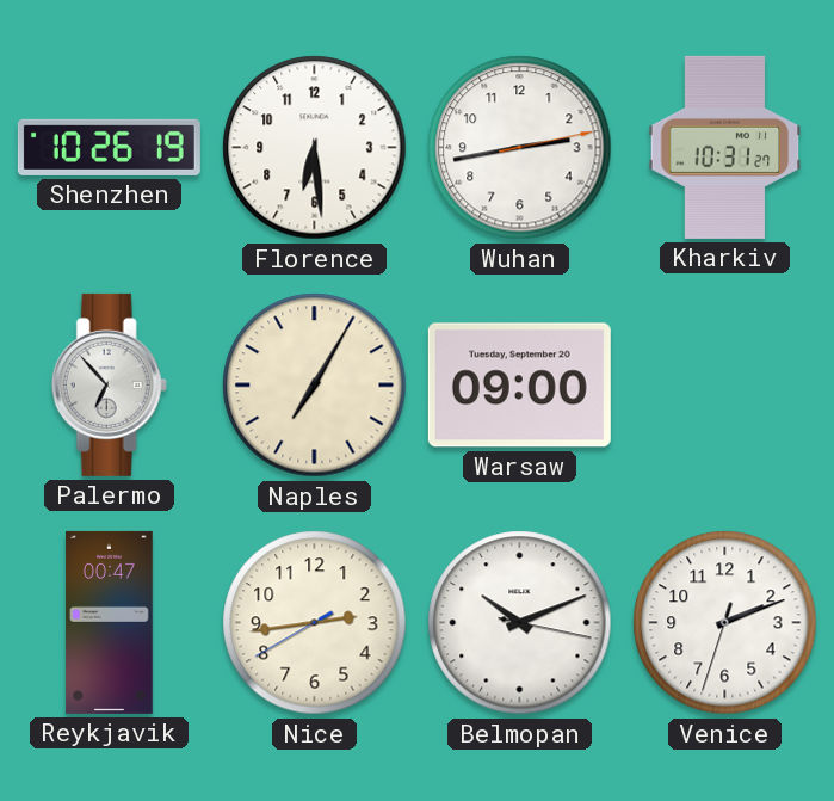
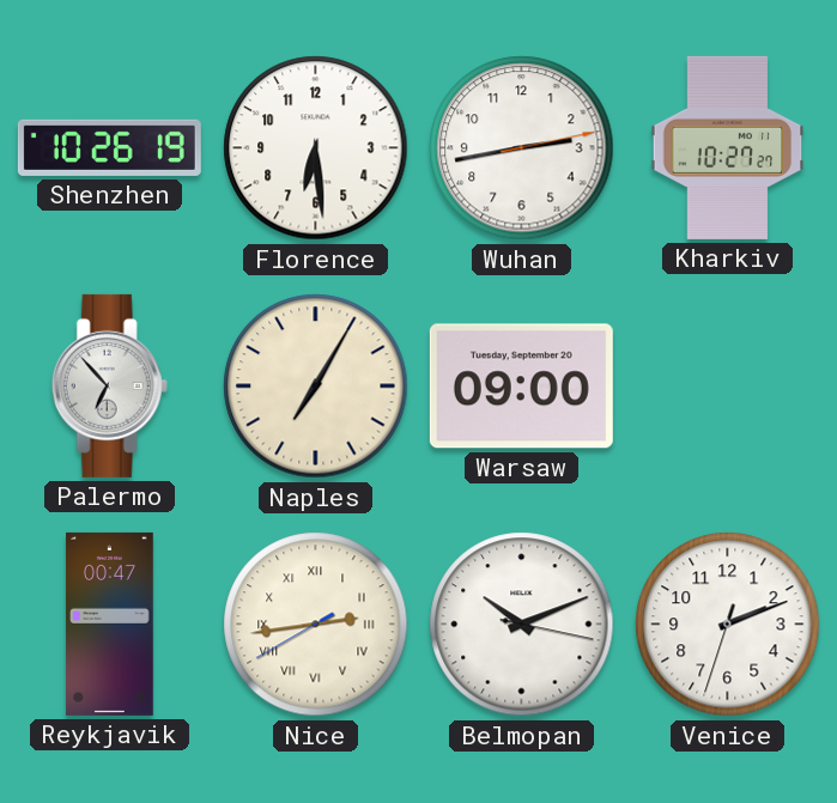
Kharkiv: 10:31 -> 10:27 (728, 147)
Nice numerals: Arabic -> Roman (316, 625)
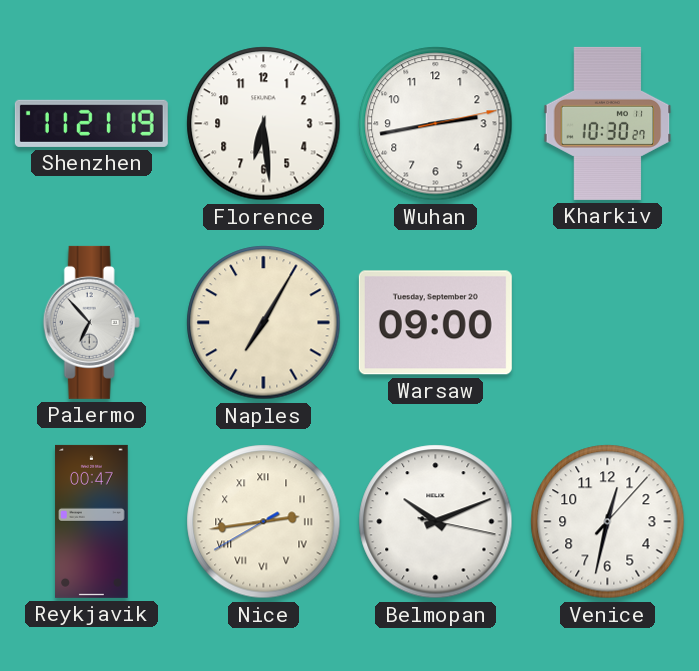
Shenzhen: 10:26 -> 11:21 (91, 123)
Kharkiv: 10:27 -> 10:30 (608, 123)
Venice: 2:11 -> 12:32 (608, 522)
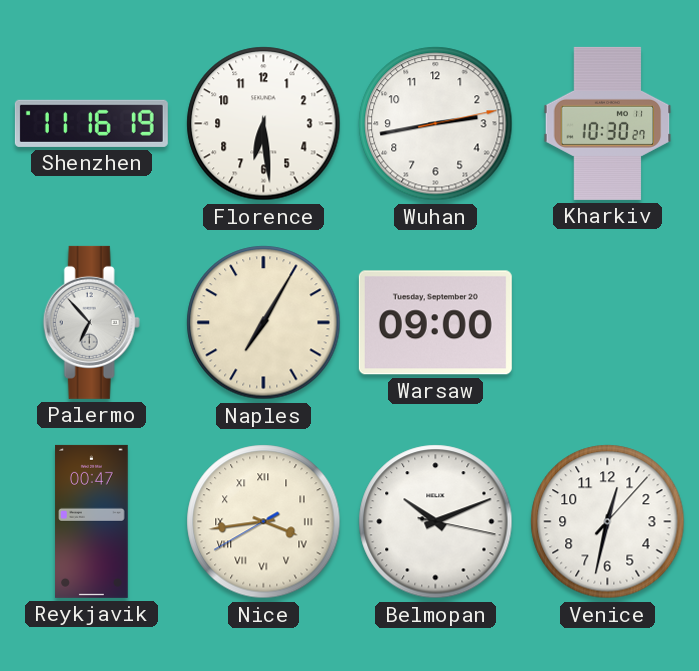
Shenzhen: 11:21 -> 11:16 (91, 123)
Nice: 2:43 -> 3:43 (264, 522)
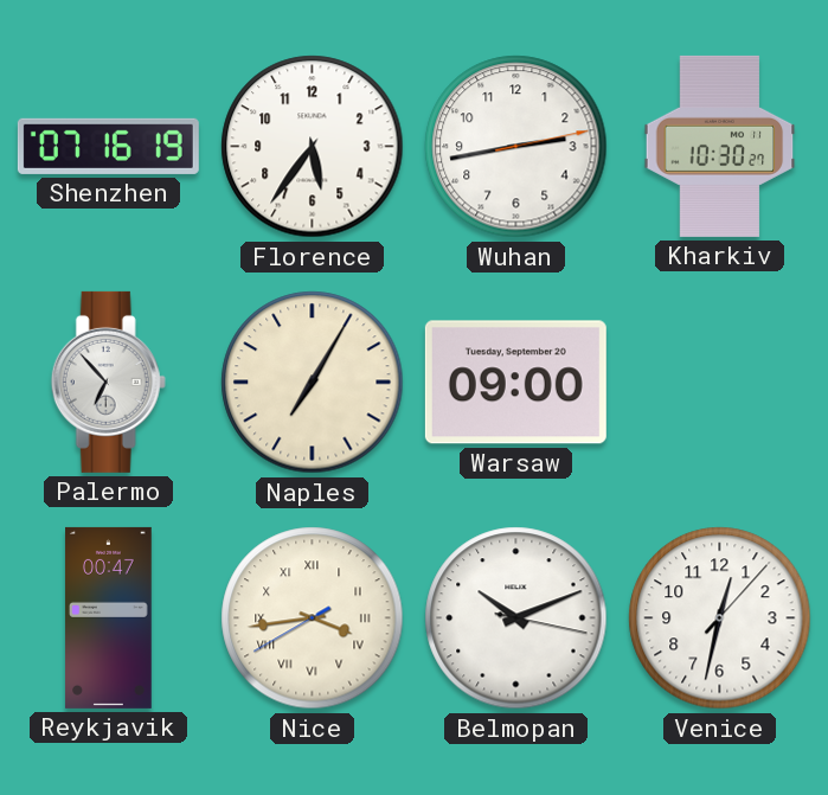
Shenzhen: 11:16 -> 07:16 (108, 146)
Florence: 6:29 -> 5:36 (313, 147)
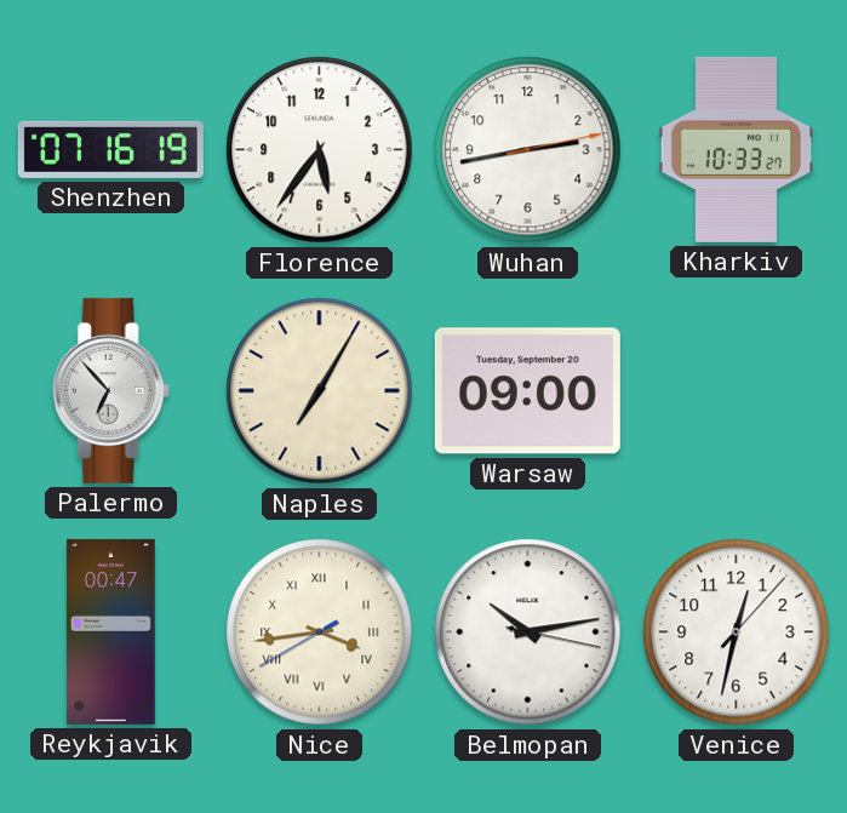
Kharkiv: 10:30 -> 10:33 (737, 149)
Belmopan: 10:11 -> 10:13 (528, 632)
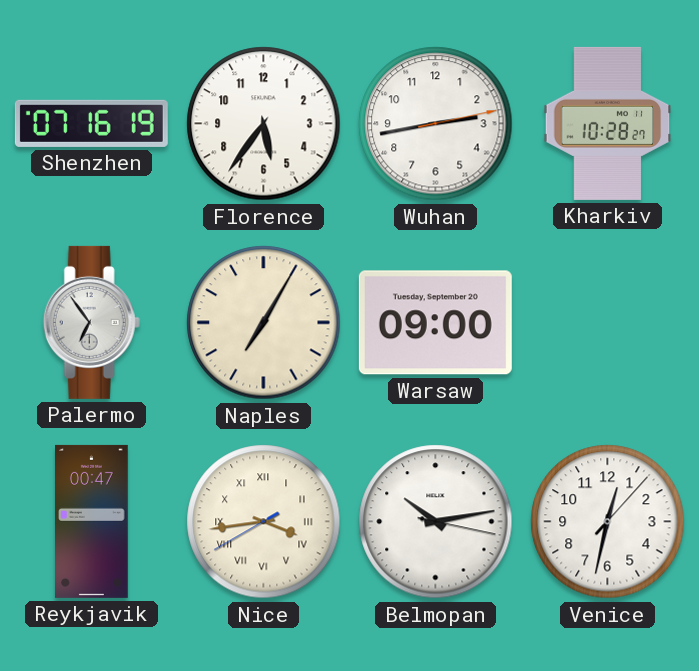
Kharkiv: 10:33 -> 10:28 (608, 123)
Palermo: 6:53 -> 6:54 (91, 322)
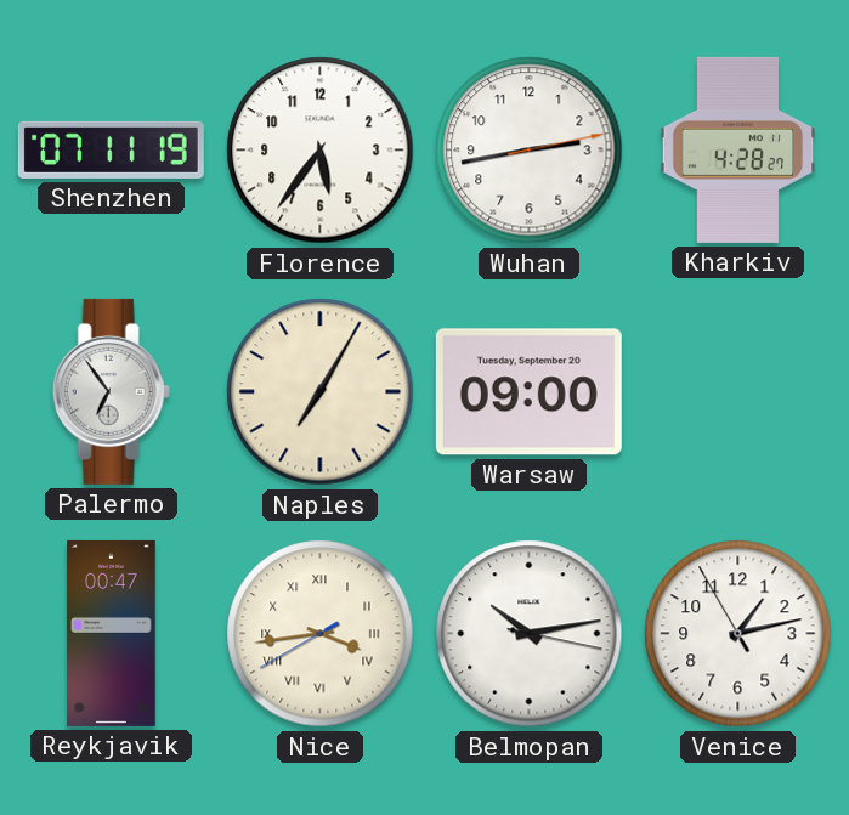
Shenzhen: 07:16 -> 07:11 (111, 149)
Kharkiv: 10:28 -> 4:28 (738, 149)
Venice: 12:32 -> 1:12 (738, 634)
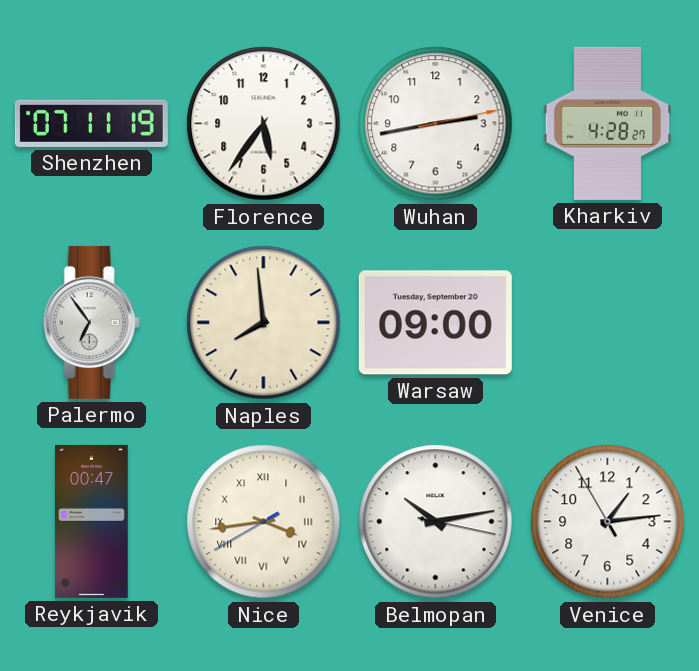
Naples: 7:05 -> 7:59 (264, 323)
Venice: 1:12 -> 1:13 (608, 522)
